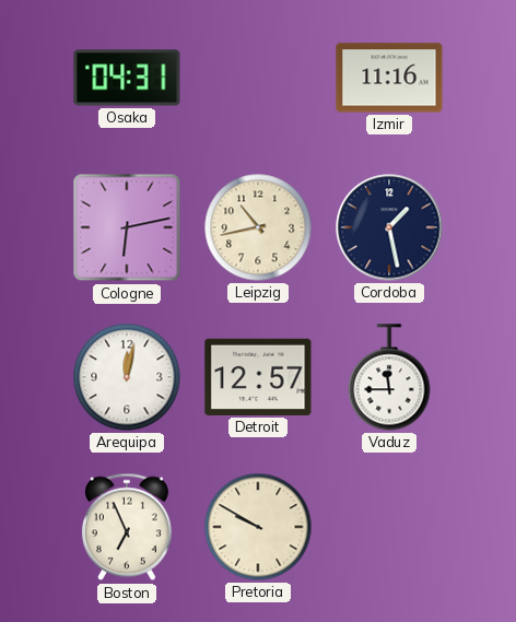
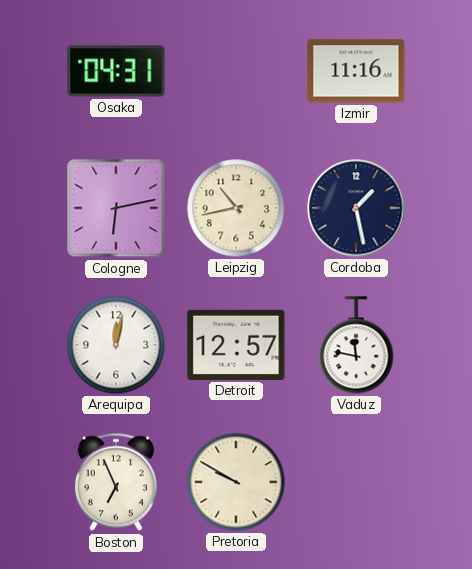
Vaduz: 11:45 -> 11:47 (356, 345)
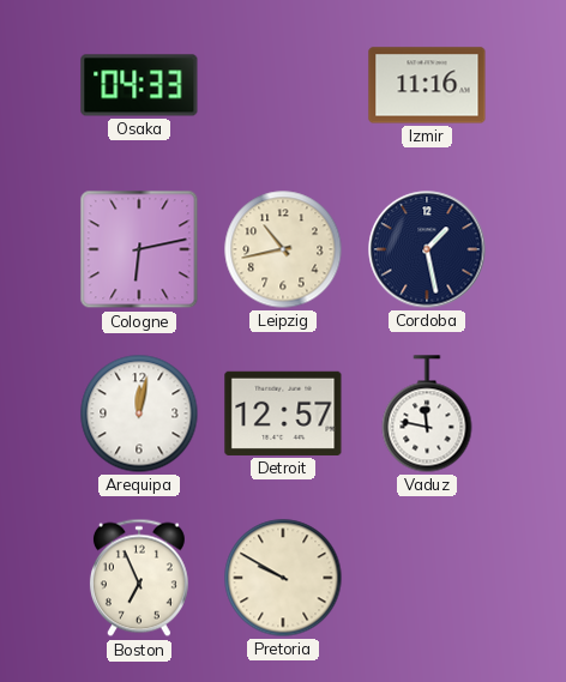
Osaka: 04:31 -> 04:33 (139, 85)
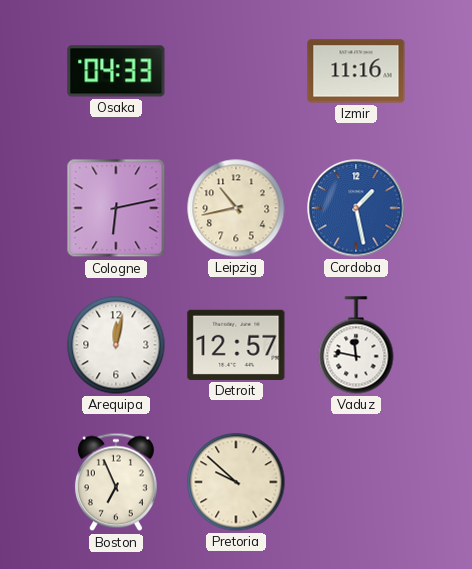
Cordoba dial: navy -> blue (356, 208)
Pretoria: 9:50 -> 9:52 (236, 482)
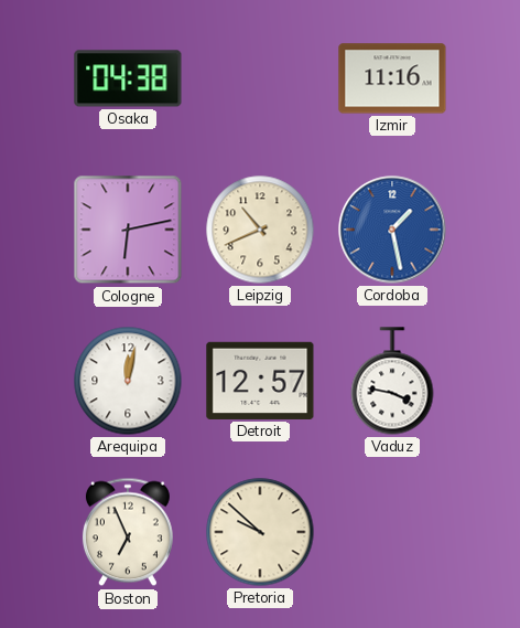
Osaka: 04:33 -> 04:38 (128, 78)
Leipzig: 10:43 -> 10:41 (260, 230)
Vaduz: 11:47 -> 3:47 (392, 381)
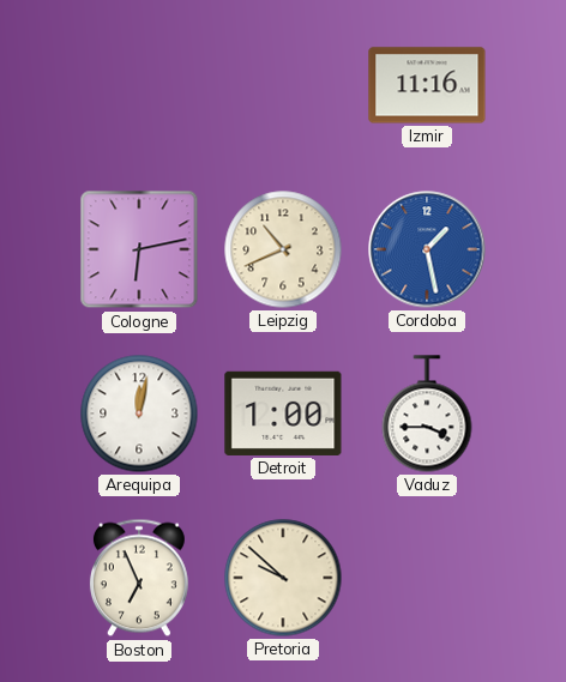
Osaka: 04:38 -> none (128, 78)
Detroit: 12:57 -> 1:00 (283, 414)
Vaduz: 3:47 -> 3:45 (427, 414)
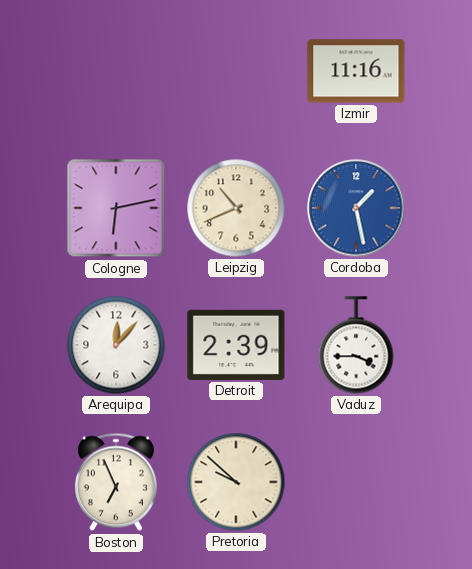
Arequipa: 12:02 -> 12:07 (116, 345)
Detroit: 1:00 -> 2:39 (236, 345)
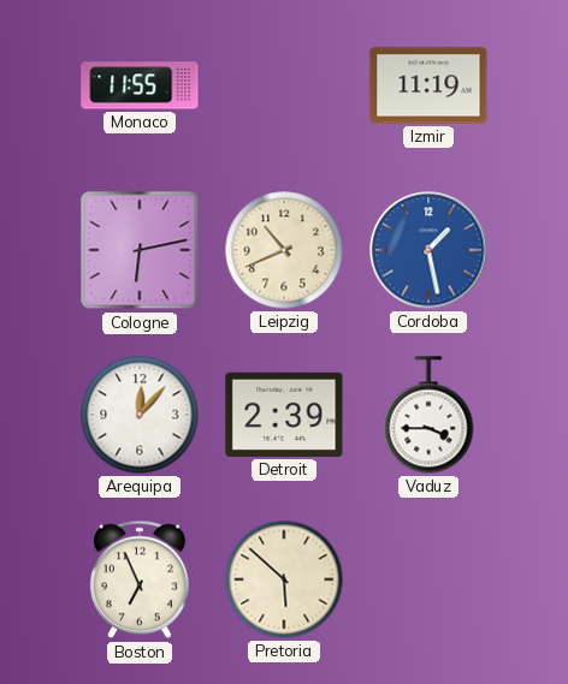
Monaco: none -> 11:55 (140, 85)
Izmir: 11:16 -> 11:19 (428, 85)
Pretoria: 9:52 -> 5:52 (284, 579)
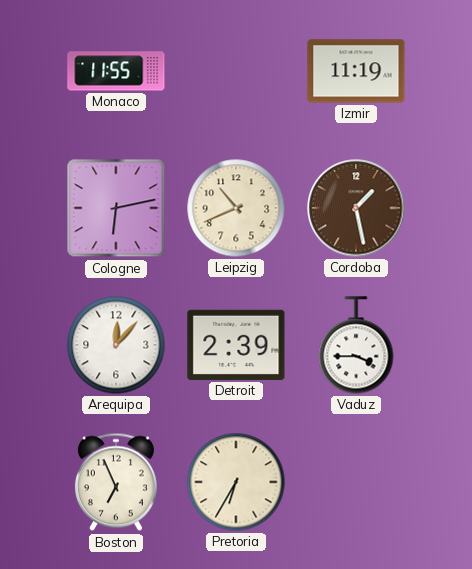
Cordoba dial: blue -> brown (356, 208)
Pretoria: 5:52 -> 6:35 (236, 482)
